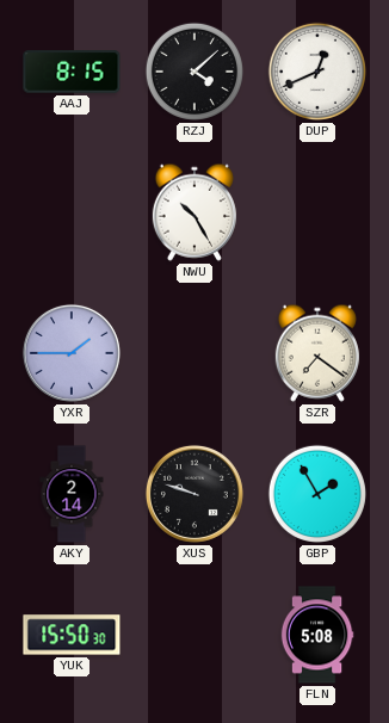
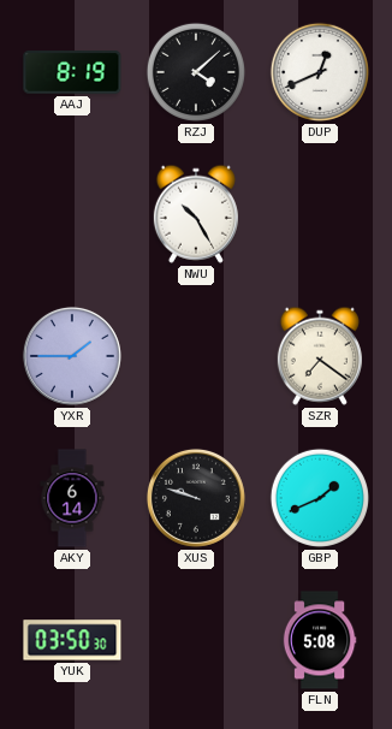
AAJ: 8:15 -> 8:19 (72, 72)
AKY: 2:14 -> 6:14 (72, 498)
GBP: 1:55 -> 1:41 (320, 498)
YUK: 15:50 -> 03:50 (72, 640)
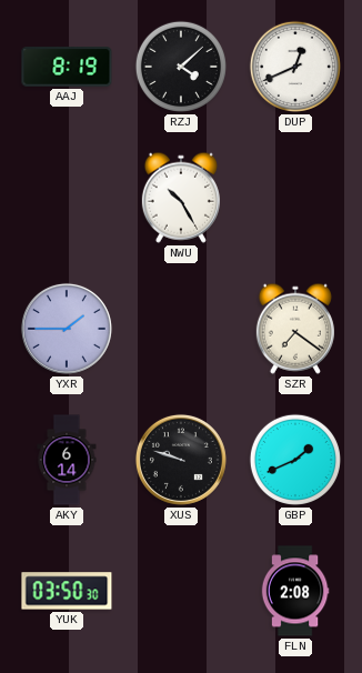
FLN: 5:08 -> 2:08 (295, 591)
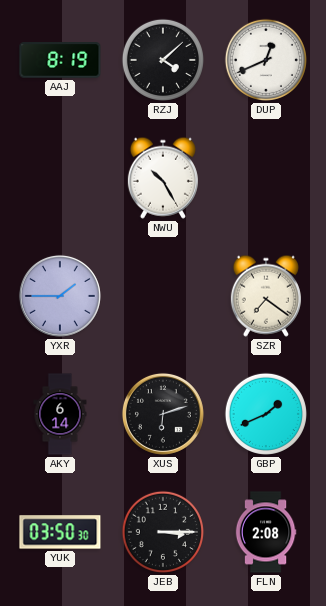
XUS: 9:48 -> 6:12 (163, 414)
JEB: none -> 3:15 (163, 532)
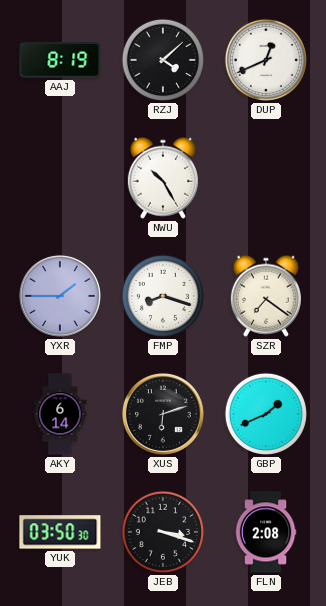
FMP: none -> 8:18 (163, 296)
JEB: 3:15 -> 3:18 (163, 532)
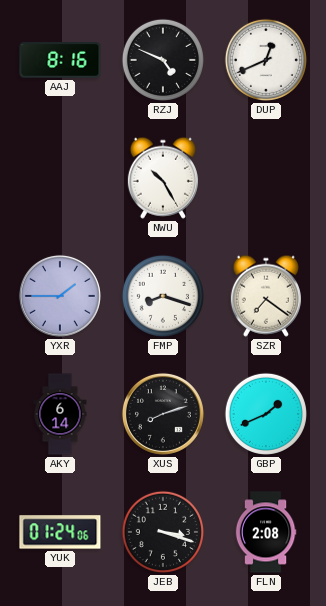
AAJ: 8:19 -> 8:16 (60, 60)
RZJ: 4:08 -> 4:49 (163, 60)
XUS: 6:12 -> 8:12 (163, 414)
YUK: 03:50 -> 01:24 (60, 532)
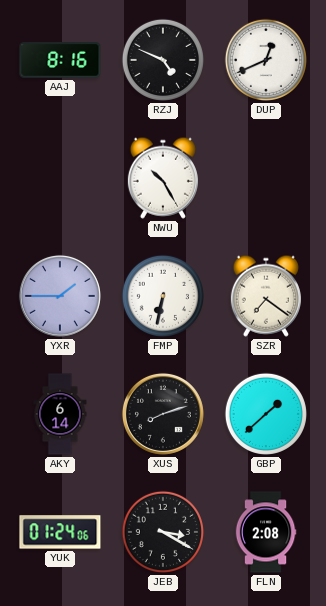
FMP: 8:18 -> 6:32 (163, 296)
GBP: 1:41 -> 1:38 (266, 414)
JEB: 3:18 -> 3:20 (163, 532)
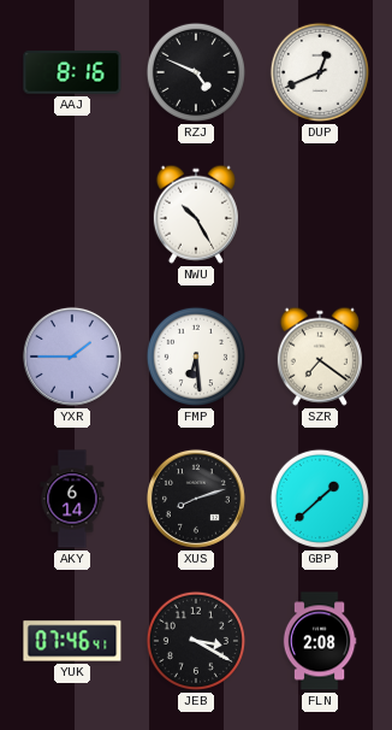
FMP: 6:32 -> 6:29 (196, 357)
YUK: 01:24 -> 07:46 (72, 641)
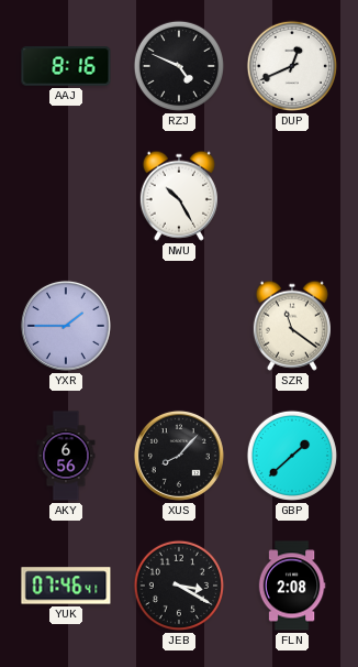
FMP: 6:29 -> none (196, 357)
SZR: 7:21 -> 11:21 (292, 326)
AKY: 6:14 -> 6:56 (66, 456)
XUS: 8:12 -> 8:07 (179, 456)
